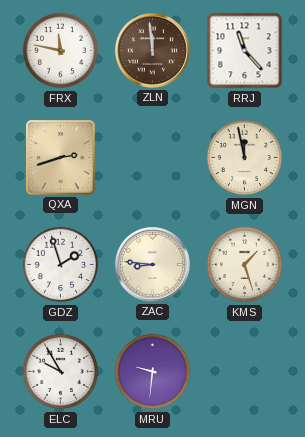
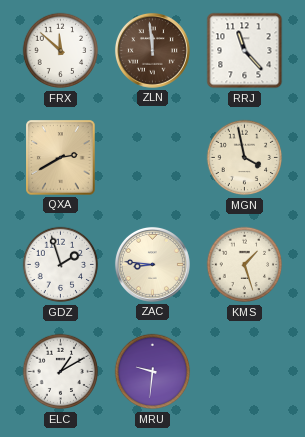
FRX: 11:47 -> 11:52 (61, 51)
QXA: 2:42 -> 2:40 (61, 158)
MGN: 11:58 -> 3:58 (245, 158)
ELC: 9:55 -> 1:10 (61, 372)
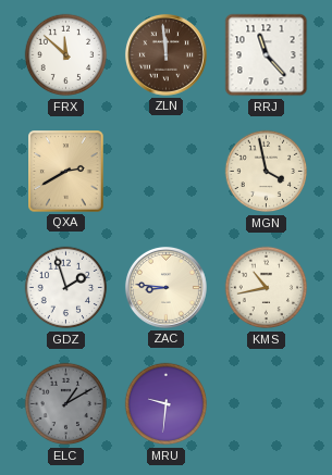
KMS: 1:27 -> 10:43 (267, 288)
ELC dial: white -> grey (66, 404)
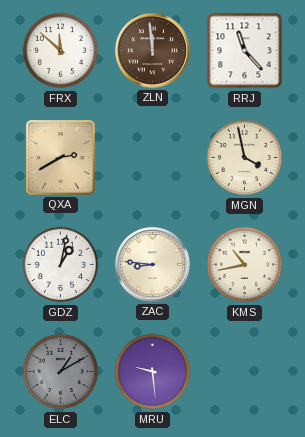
GDZ: 1:57 -> 1:02 (61, 265)
MRU: 9:31 -> 9:29 (153, 372)
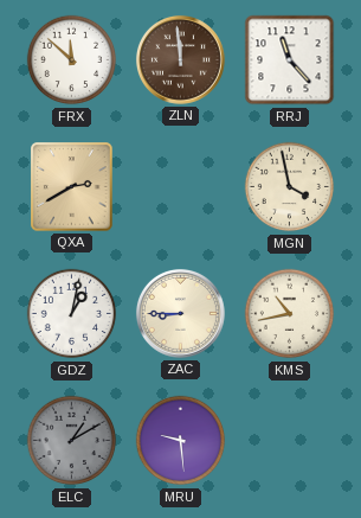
ZAC: 8:46 -> 8:45 (180, 313)
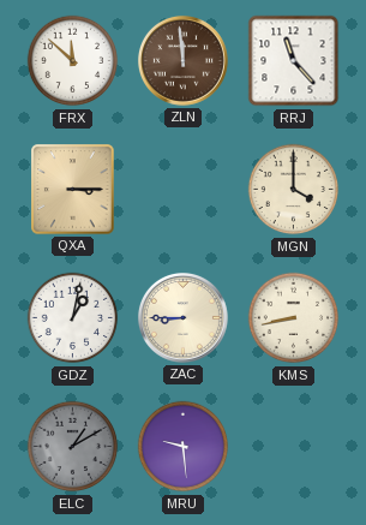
QXA: 2:40 -> 3:15 (73, 190)
MGN: 3:58 -> 4:00 (294, 190)
KMS: 10:43 -> 8:43 (294, 318)
